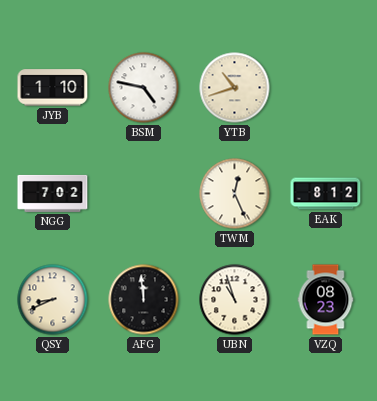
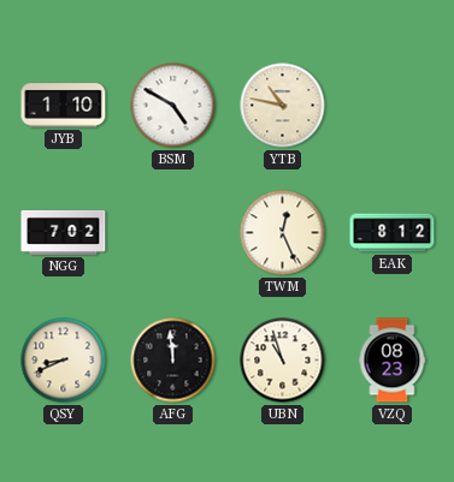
BSM: 4:47 -> 4:50 (173, 106)
YTB: 10:42 -> 10:47 (283, 106)
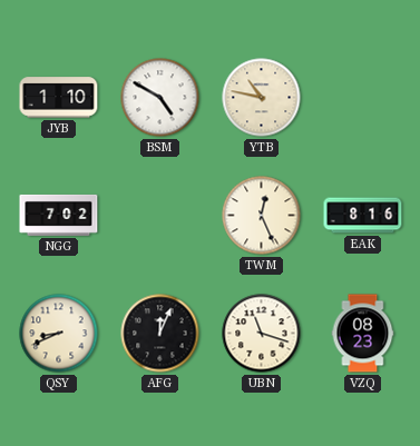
EAK: 8:12 -> 8:16 (363, 216)
AFG: 11:59 -> 12:04 (160, 334)
UBN: 10:57 -> 11:18 (262, 334)
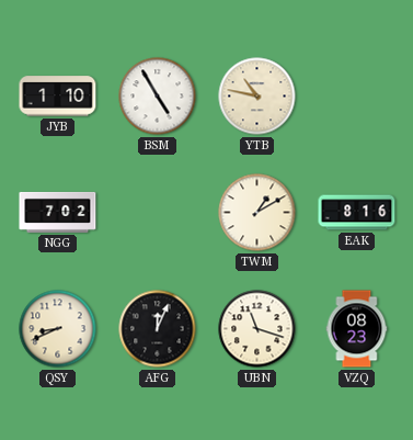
BSM: 4:50 -> 4:55 (158, 97)
TWM: 12:26 -> 1:10 (257, 213)
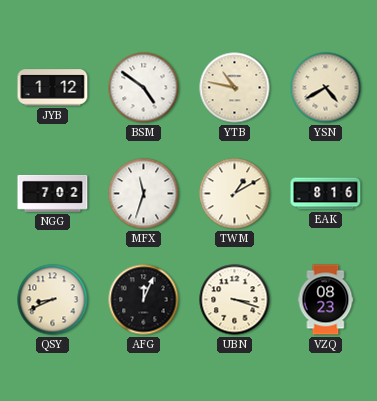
JYB: 1:10 -> 1:12 (53, 88)
BSM: 4:55 -> 4:51 (144, 88)
YSN: none -> 4:40 (326, 88)
MFX: none -> 11:33 (144, 194)
UBN: 11:18 -> 3:18 (235, 300)
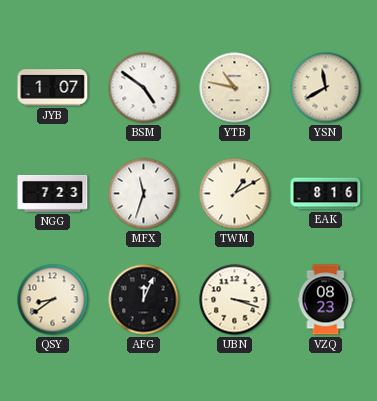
JYB: 1:12 -> 1:07 (53, 88)
YSN: 4:40 -> 11:40 (326, 88)
NGG: 7:02 -> 7:23 (53, 193)
QSY: 8:41 -> 8:39 (53, 300)
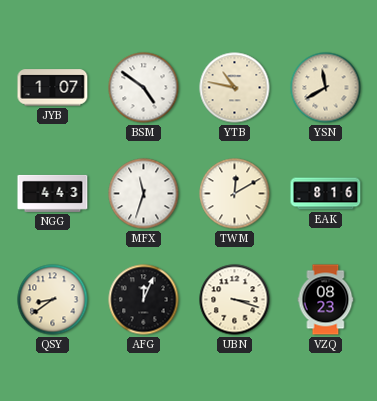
NGG: 7:23 -> 4:43 (53, 193)
TWM: 1:10 -> 12:10 (235, 194)
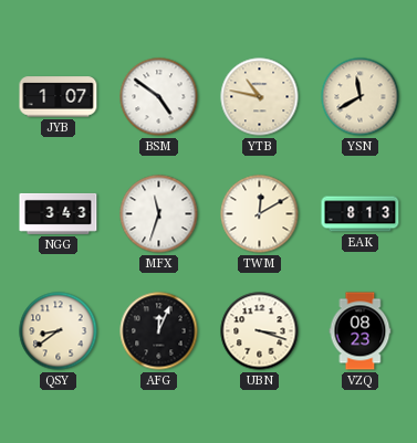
NGG: 4:43 -> 3:43 (59, 213)
EAK: 8:16 -> 8:13 (361, 214)
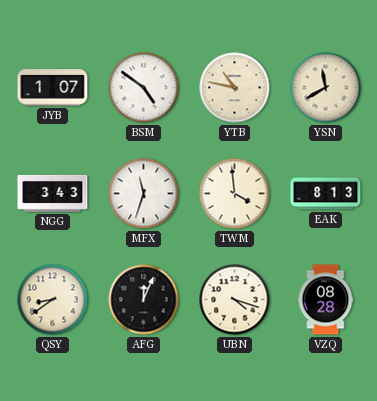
TWM: 12:10 -> 3:59 (235, 194)
UBN: 3:18 -> 4:18 (235, 300)
VZQ: 08:23 -> 08:28 (326, 300)
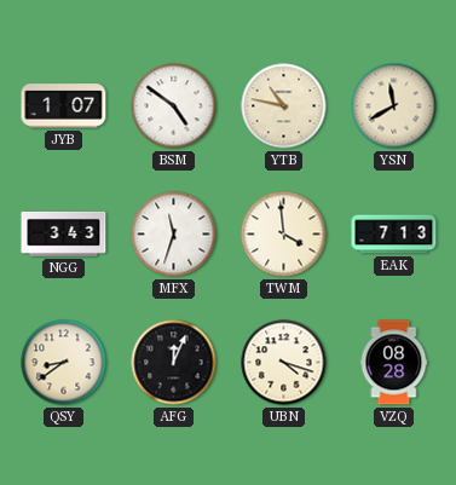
EAK: 8:13 -> 7:13 (394, 235)
